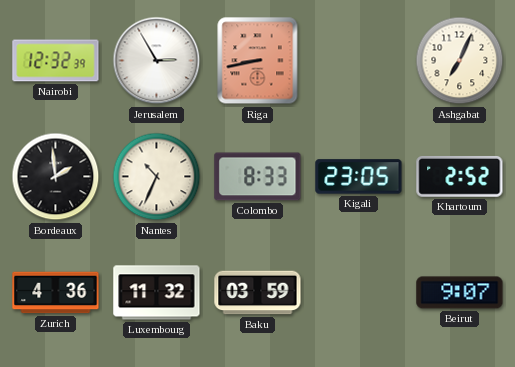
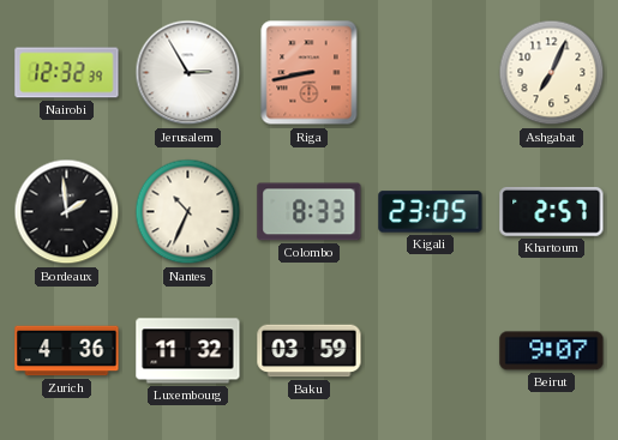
Khartoum: 2:52 -> 2:57 (552, 211)
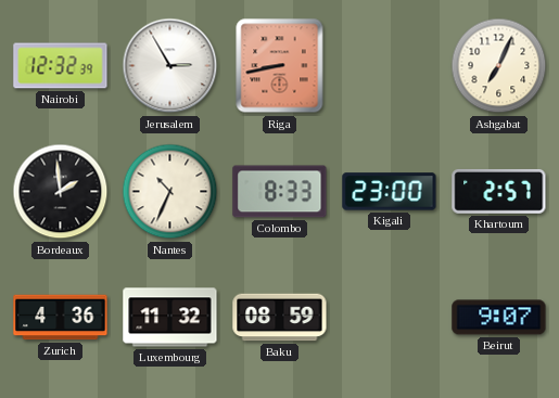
Kigali: 23:05 -> 23:00 (390, 192)
Baku: 03:59 -> 08:59 (280, 318)
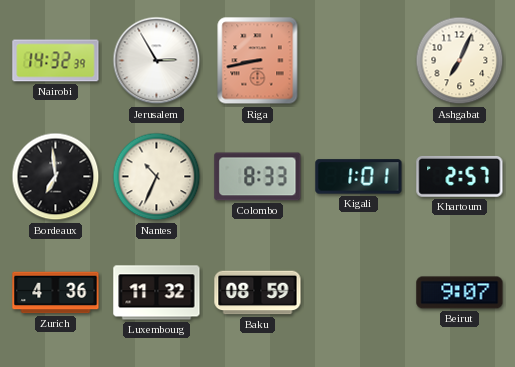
Nairobi: 12:32 -> 14:32 (56, 61)
Bordeaux: 1:59 -> 6:59 (56, 177)
Kigali: 23:00 -> 1:01 (359, 177)
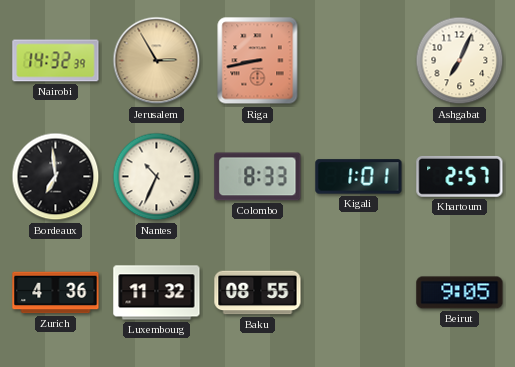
Jerusalem dial: white -> champagne (157, 61)
Baku: 08:59 -> 08:55 (258, 293)
Beirut: 9:07 -> 9:05 (460, 293)
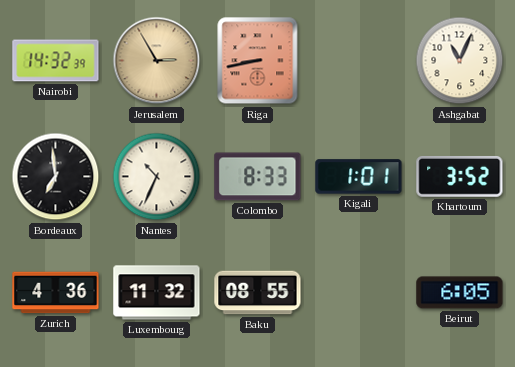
Ashgabat: 7:04 -> 11:04 (460, 61)
Khartoum: 2:57 -> 3:52 (460, 176)
Beirut: 9:05 -> 6:05 (460, 293)
